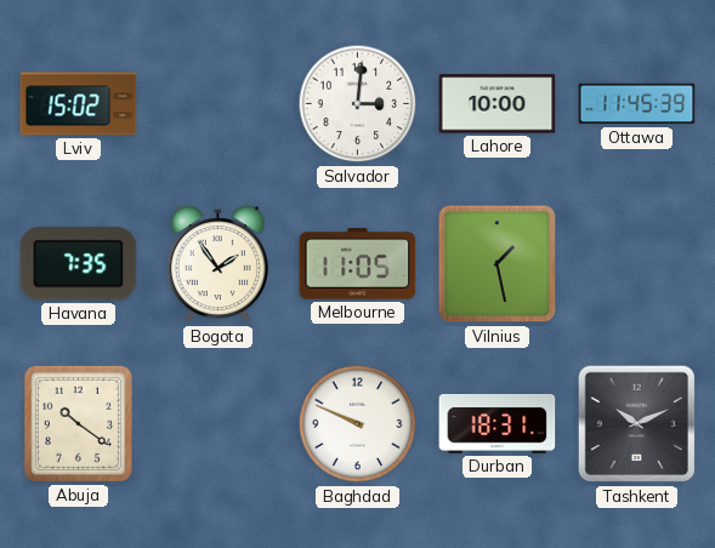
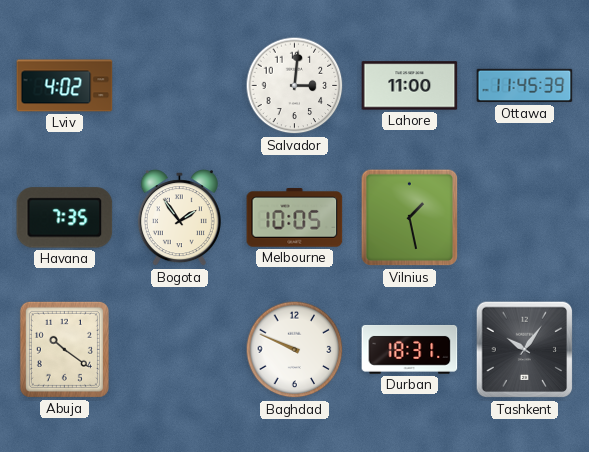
Lviv: 15:02 -> 4:02 (65, 86)
Lahore: 10:00 -> 11:00 (410, 86)
Melbourne: 11:05 -> 10:05 (295, 218)
Tashkent: 10:11 -> 10:06 (525, 350)
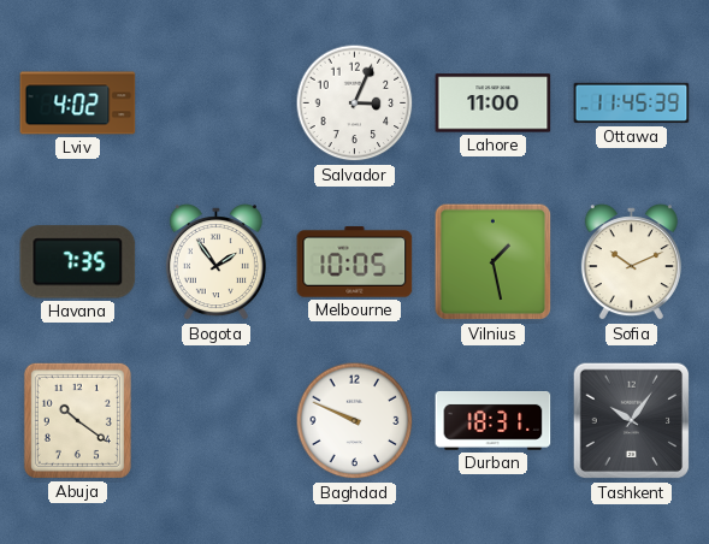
Salvador: 3:01 -> 3:04 (355, 104)
Sofia: none -> 10:11 (631, 262)
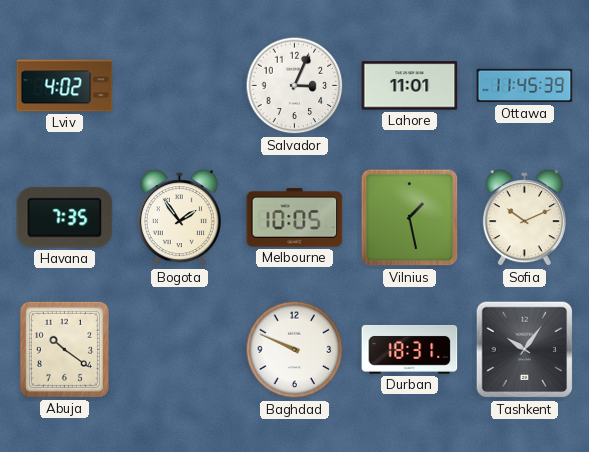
Lahore: 11:00 -> 11:01 (410, 86)
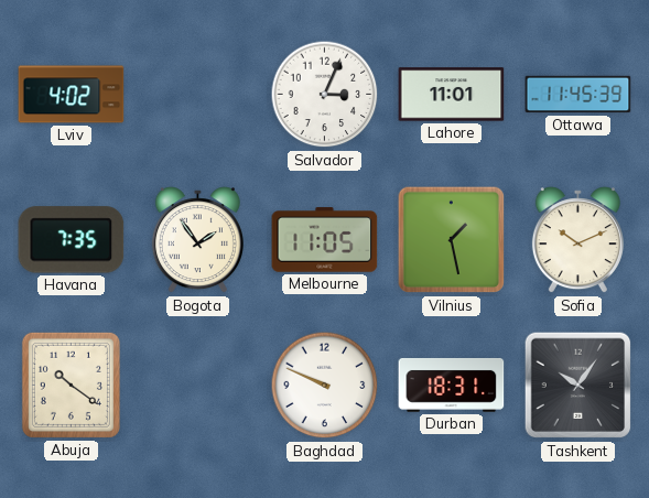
Melbourne: 10:05 -> 11:05 (325, 240)
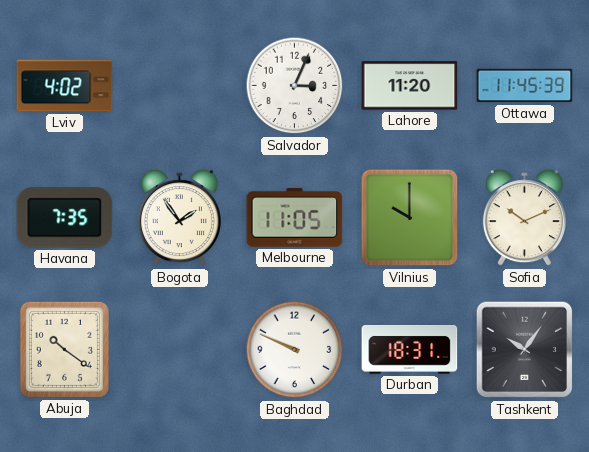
Lahore: 11:01 -> 11:20 (410, 86)
Vilnius: 1:28 -> 10:00 (410, 218)
